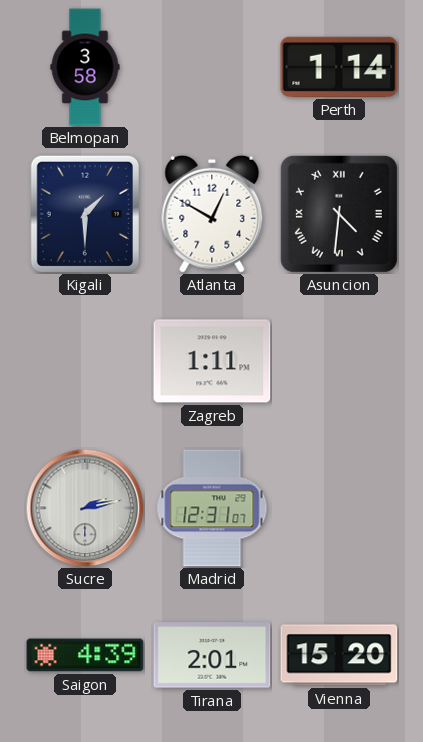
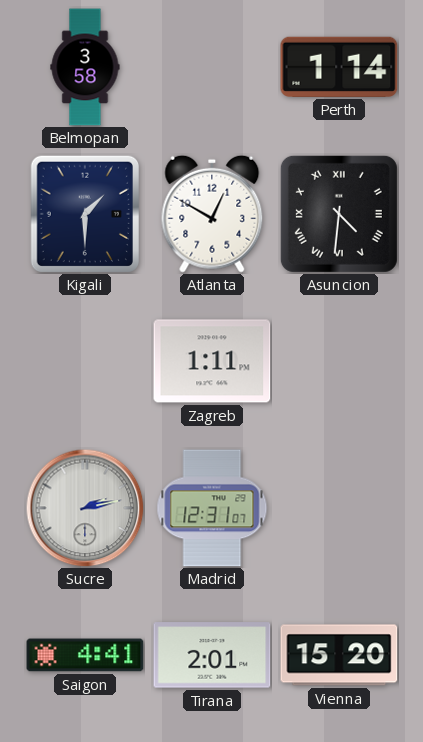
Saigon: 4:39 -> 4:41 (85, 655)
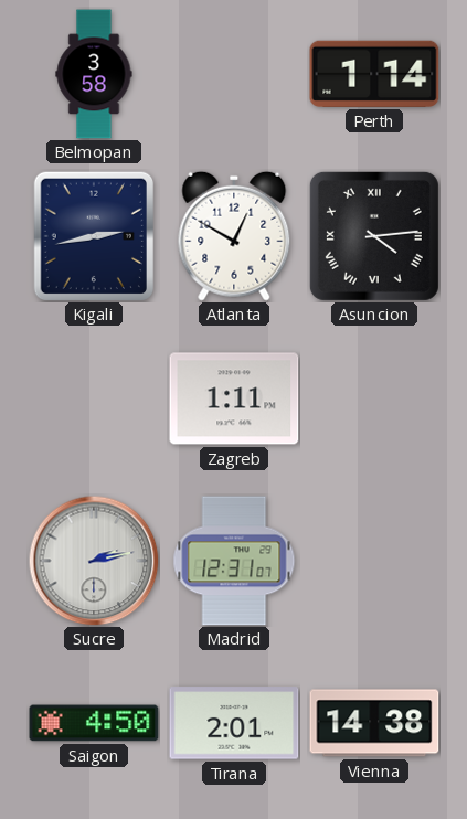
Kigali: 1:30 -> 2:43 (93, 235)
Asuncion: 4:31 -> 4:14 (374, 236)
Saigon: 4:41 -> 4:50 (94, 723)
Vienna: 15:20 -> 14:38 (374, 723)
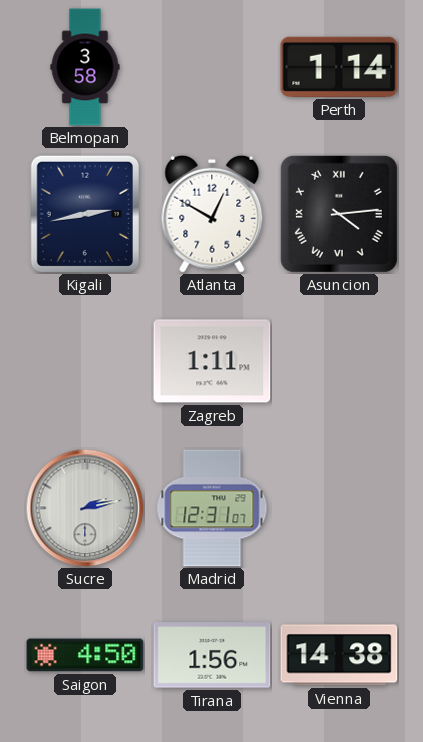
Tirana: 2:01 -> 1:56 (212, 655)
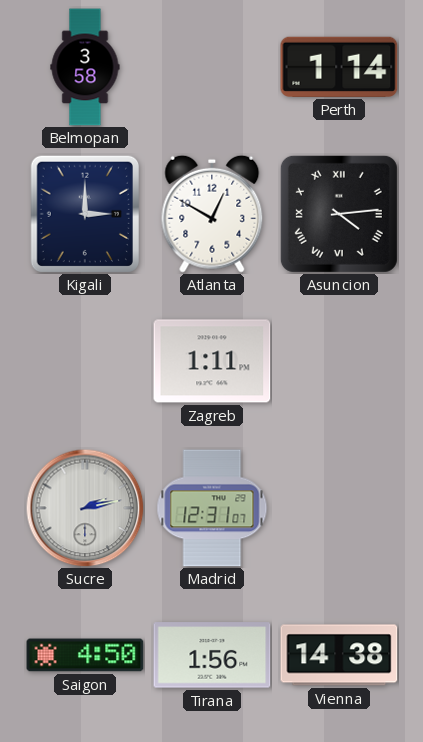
Kigali: 2:43 -> 3:00 (84, 213)
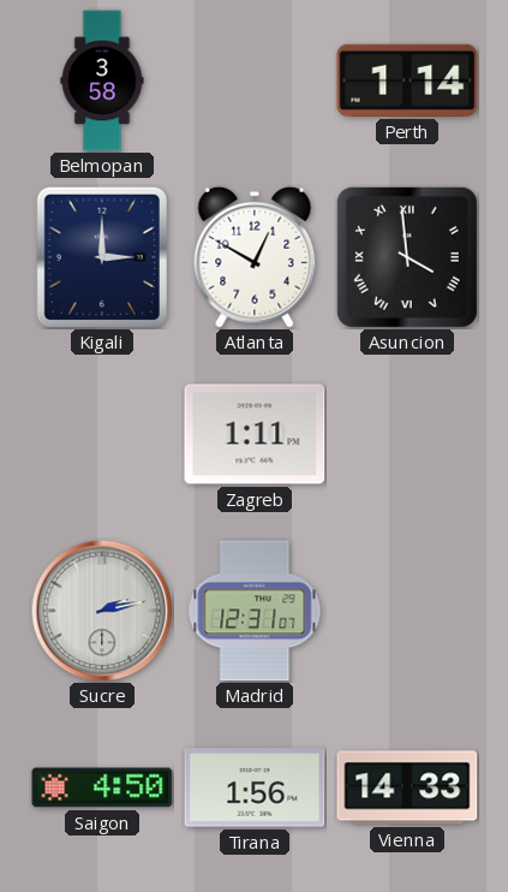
Asuncion: 4:14 -> 3:59 (407, 257)
Vienna: 14:38 -> 14:33 (407, 787)
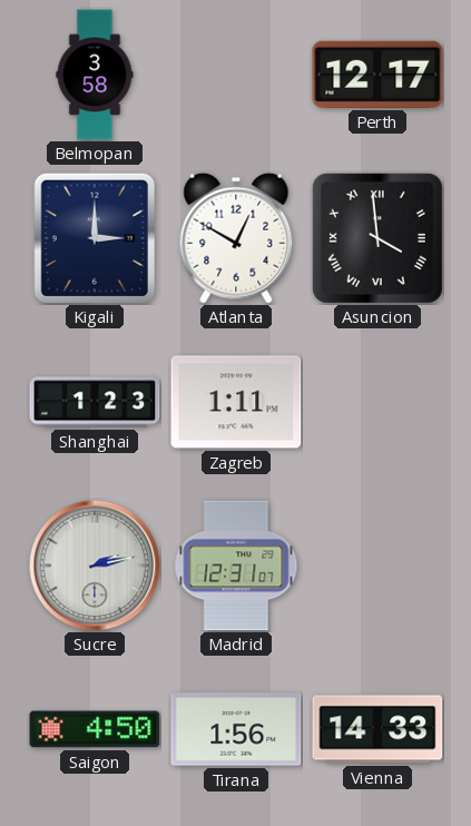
Perth: 1:14 -> 12:17 (377, 75)
Shanghai: none -> 1:23 (95, 402)
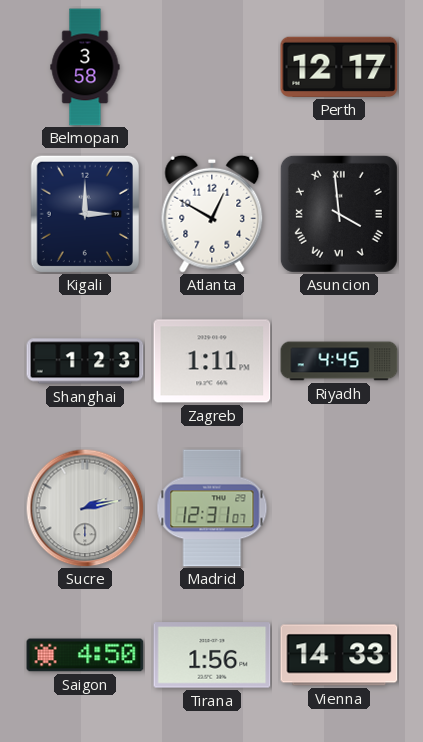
Riyadh: none -> 4:45 (339, 361)
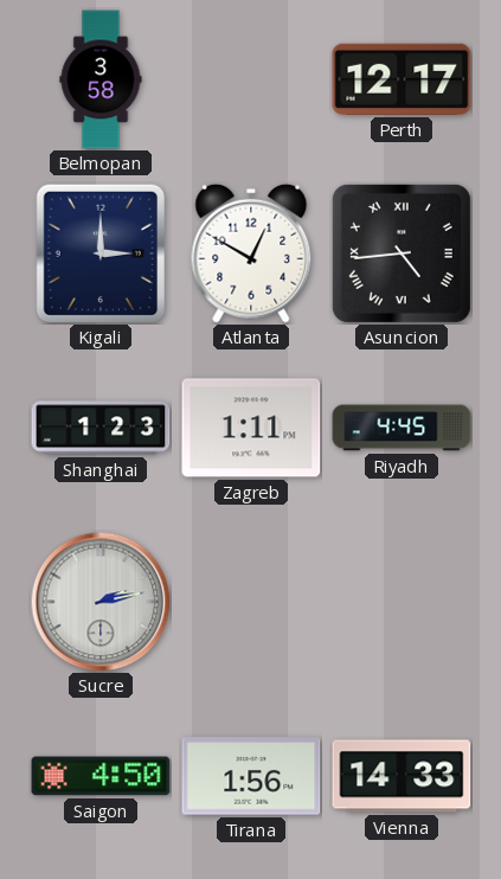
Asuncion: 3:59 -> 4:44 (402, 254)
Madrid: 12:31 -> none (212, 508)
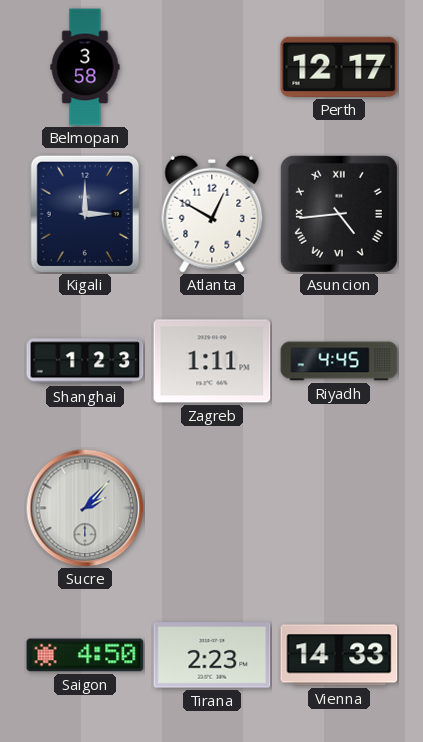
Sucre: 2:13 -> 2:07 (85, 508)
Tirana: 1:56 -> 2:23 (212, 655)
